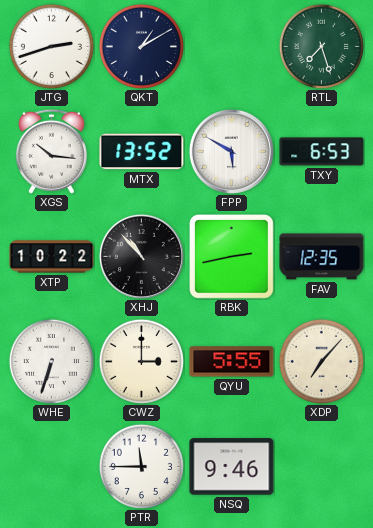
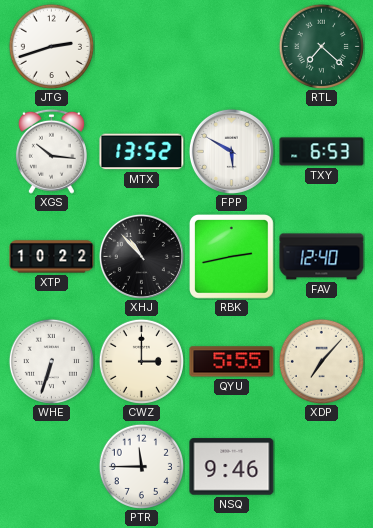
QKT: 1:10 -> none (141, 46)
RTL: 7:27 -> 7:22 (321, 46)
FAV: 12:35 -> 12:40 (322, 257)
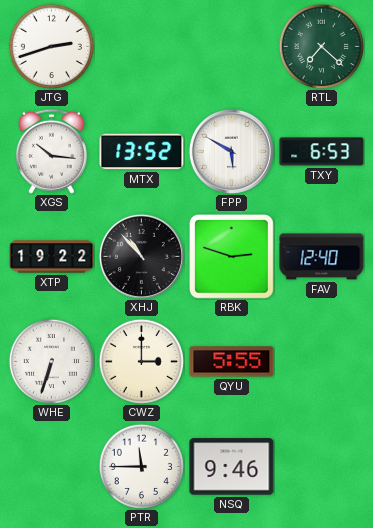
XTP: 10:22 -> 19:22 (52, 257)
RBK: 2:43 -> 2:48 (232, 257)
XDP: 7:07 -> none (321, 361)
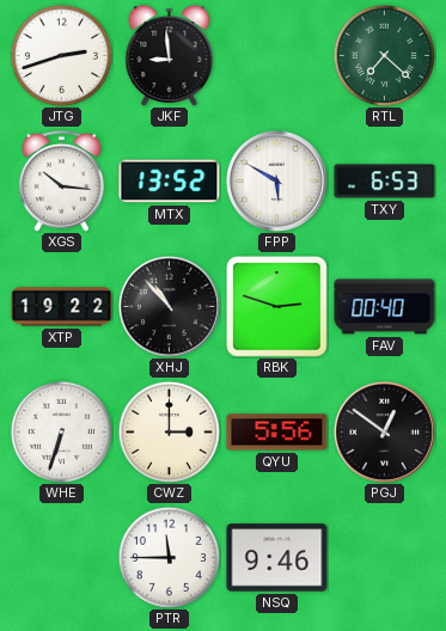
JKF: none -> 8:59 (170, 56)
FAV: 12:40 -> 00:40 (385, 307)
QYU: 5:55 -> 5:56 (277, 433)
PGJ: none -> 12:51 (384, 431)
